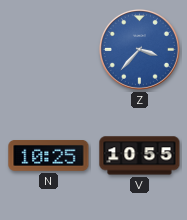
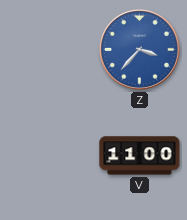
N: 10:25 -> none (49, 156)
V: 10:55 -> 11:00 (140, 156)
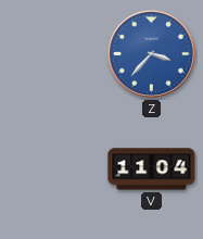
V: 11:00 -> 11:04 (152, 169)
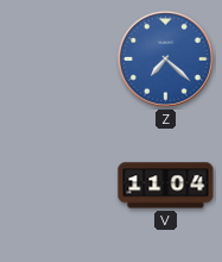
Z: 3:37 -> 7:22 (165, 58)
